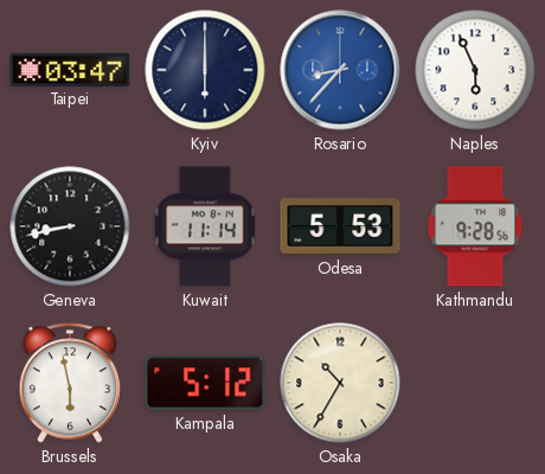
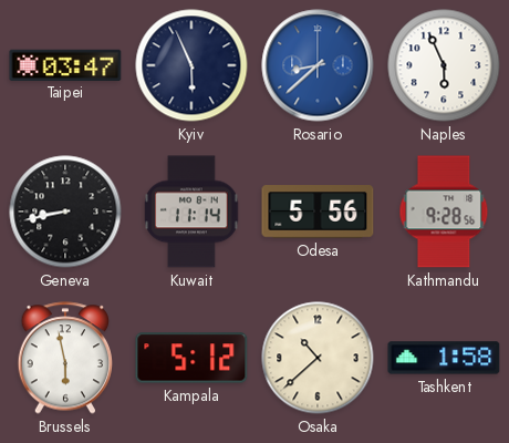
Kyiv: 6:00 -> 5:56 (191, 65)
Rosario: 8:37 -> 8:38 (318, 65)
Odesa: 5:53 -> 5:56 (318, 212)
Osaka: 10:35 -> 10:38 (318, 358)
Tashkent: none -> 1:58 (444, 358)
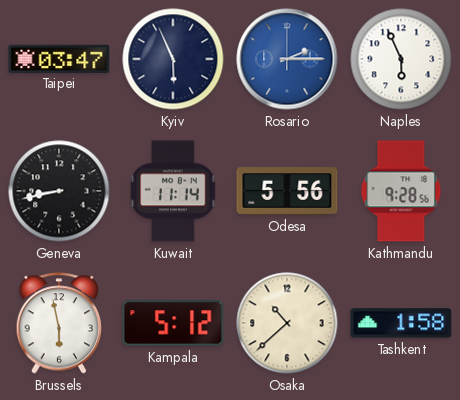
Rosario: 8:38 -> 2:15 (287, 59)
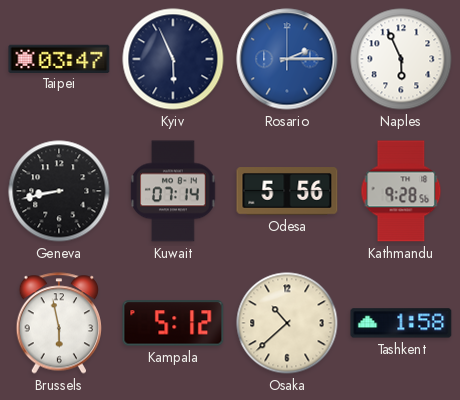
Kuwait: 11:14 -> 07:14 (173, 191)
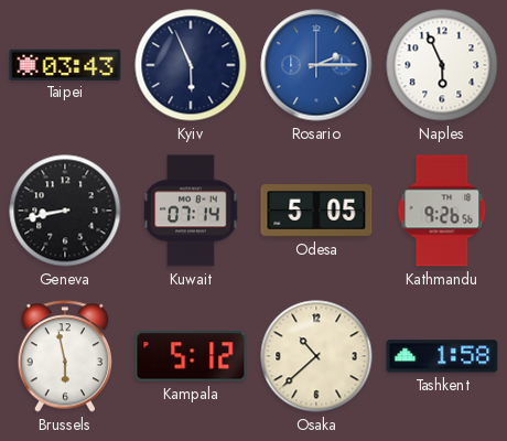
Taipei: 03:47 -> 03:43 (65, 64)
Odesa: 5:56 -> 5:05 (316, 211)
Kathmandu: 9:28 -> 9:26 (442, 211)
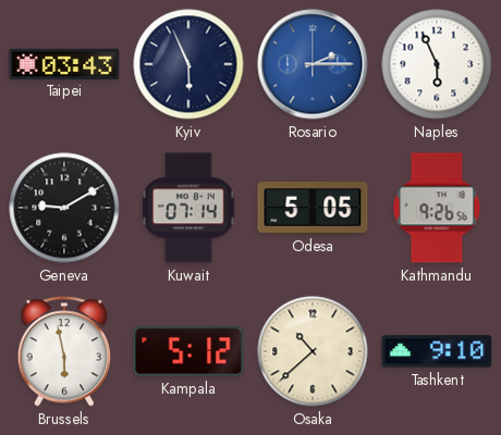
Geneva: 8:43 -> 9:10 (64, 208)
Tashkent: 1:58 -> 9:10 (437, 351)
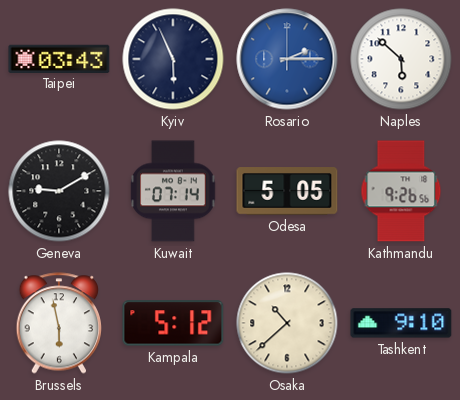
Naples: 5:56 -> 5:52 (401, 59)
